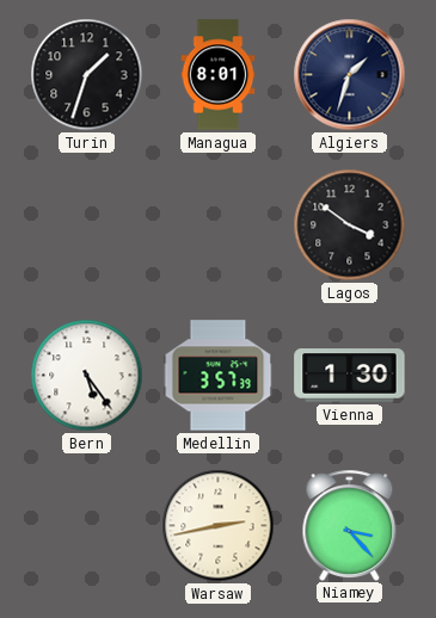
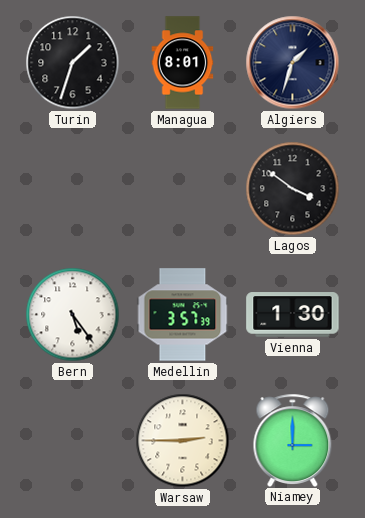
Warsaw: 2:43 -> 2:45 (183, 441)
Niamey: 3:23 -> 3:00 (293, 440)
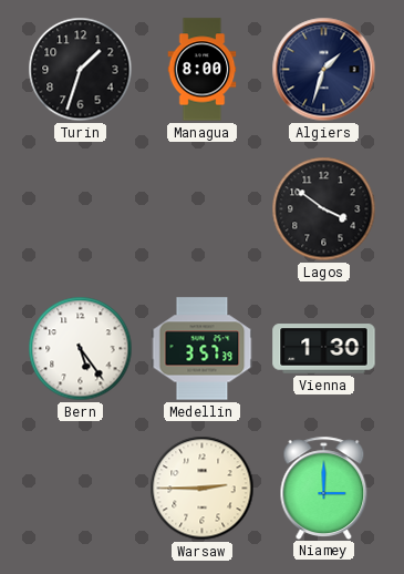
Managua: 8:01 -> 8:00 (203, 70)
